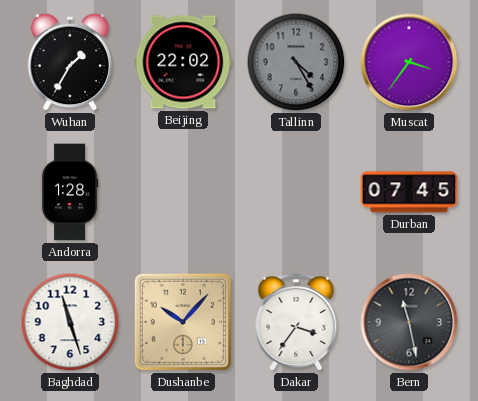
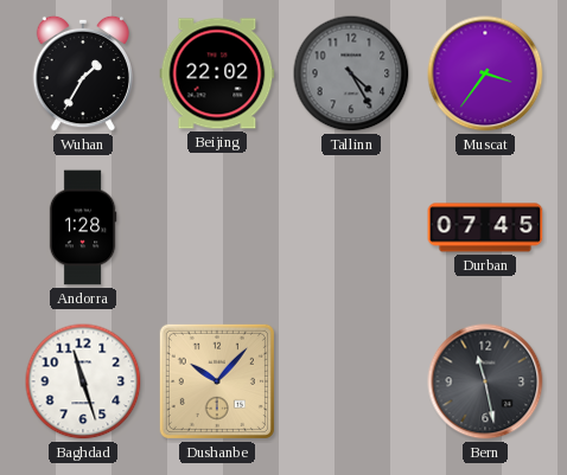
Dakar: 3:36 -> none (296, 323)
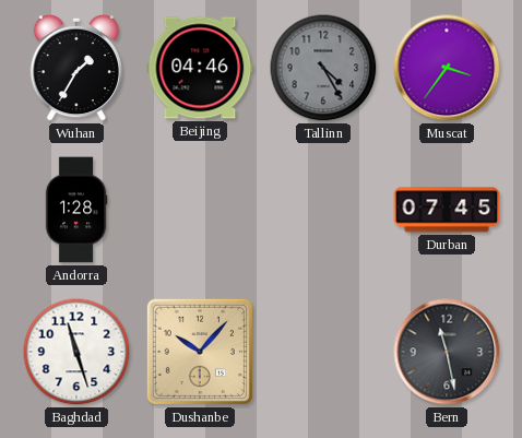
Beijing: 22:02 -> 04:46 (200, 68)
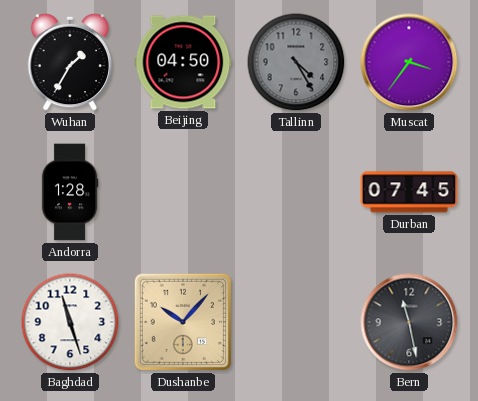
Beijing: 04:46 -> 04:50 (183, 62)
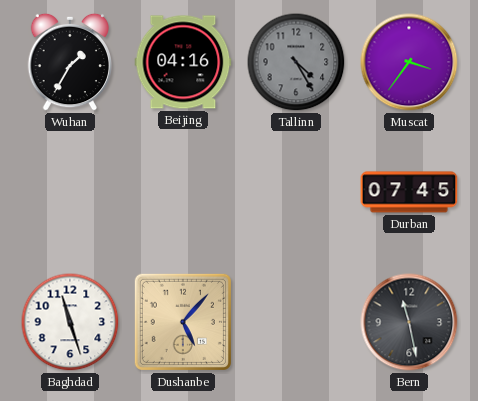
Beijing: 04:50 -> 04:16 (183, 62)
Andorra: 1:28 -> none (70, 192)
Dushanbe: 10:07 -> 5:07 (183, 322)
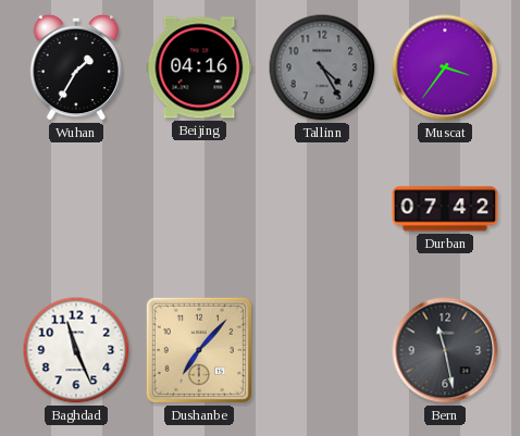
Durban: 07:45 -> 07:42 (445, 209)
Baghdad: 11:27 -> 11:26 (76, 350)
Dushanbe: 5:07 -> 7:07 (199, 350)
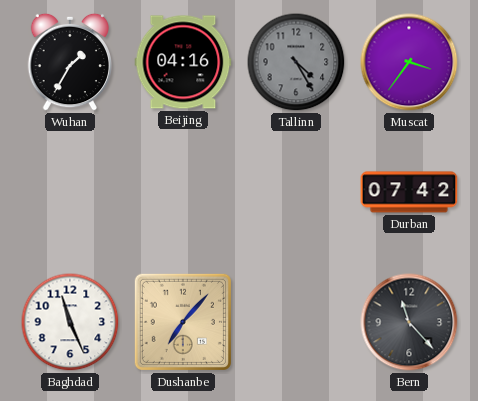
Bern: 11:28 -> 11:23 (409, 322)
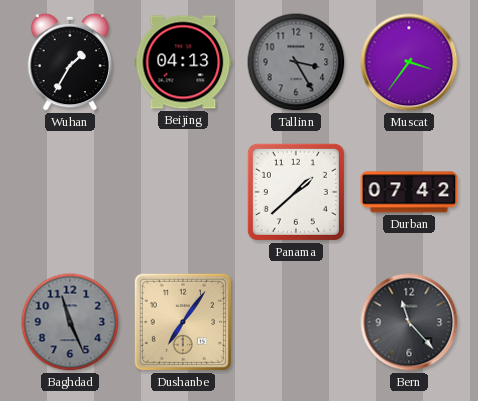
Beijing: 04:16 -> 04:13 (183, 62)
Tallinn: 4:25 -> 3:25 (296, 62)
Panama: none -> 1:38 (296, 192)
Baghdad dial: white -> grey (70, 322)
Dushanbe: 7:07 -> 7:06 (183, 322)
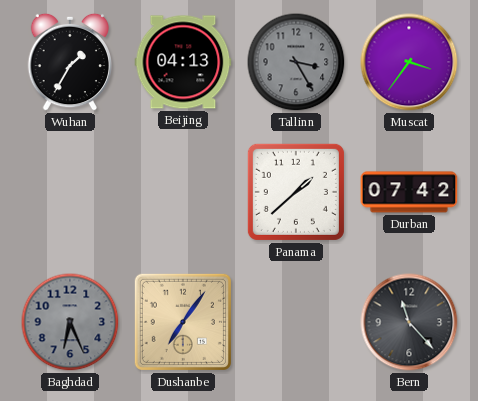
Baghdad: 11:26 -> 6:26 (70, 322)
